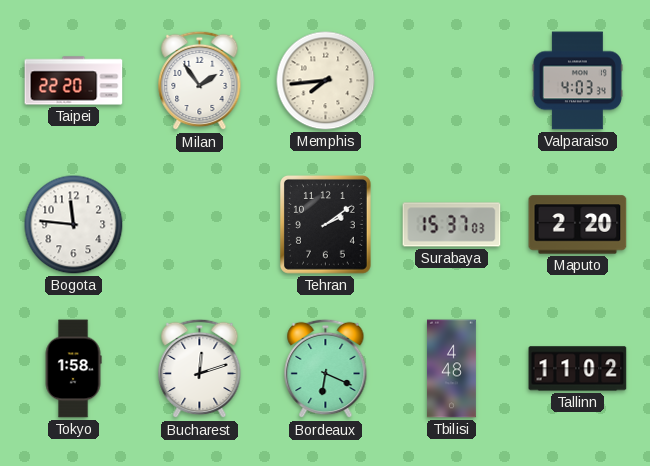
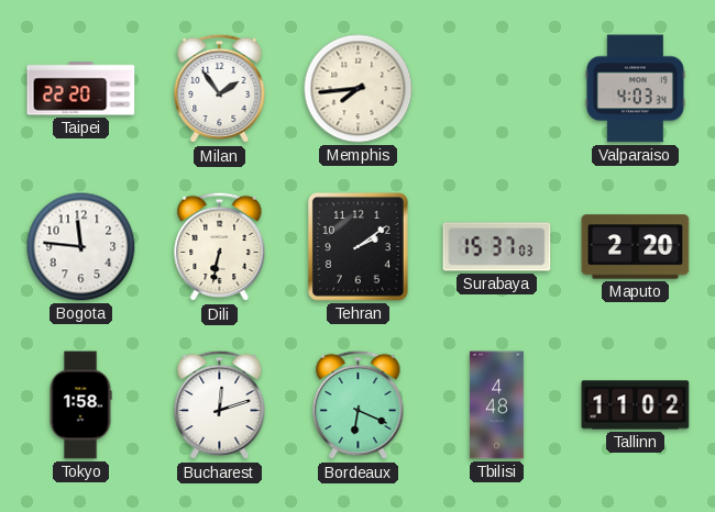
Dili: none -> 6:32 (220, 247)
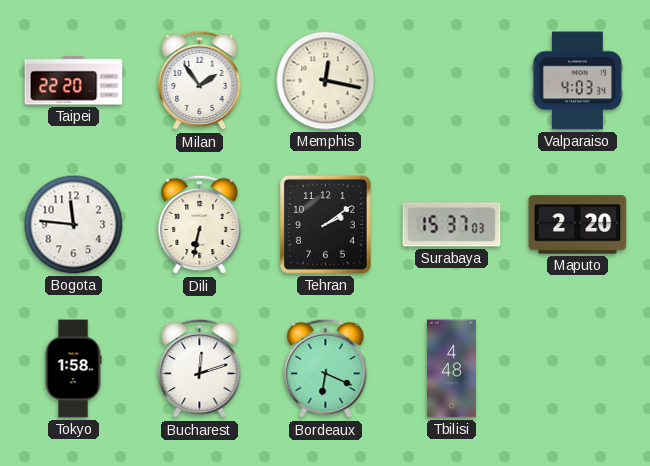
Memphis: 7:44 -> 12:17 (326, 81)
Tallinn: 11:02 -> none (636, 405)
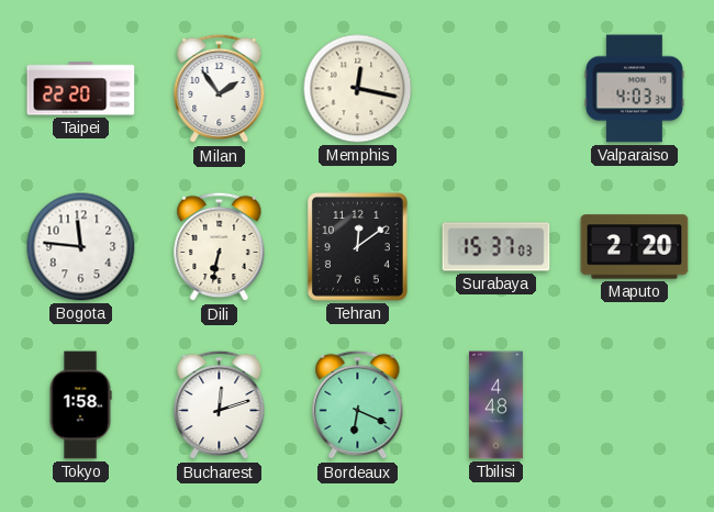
Tehran: 2:09 -> 12:09 (357, 246)
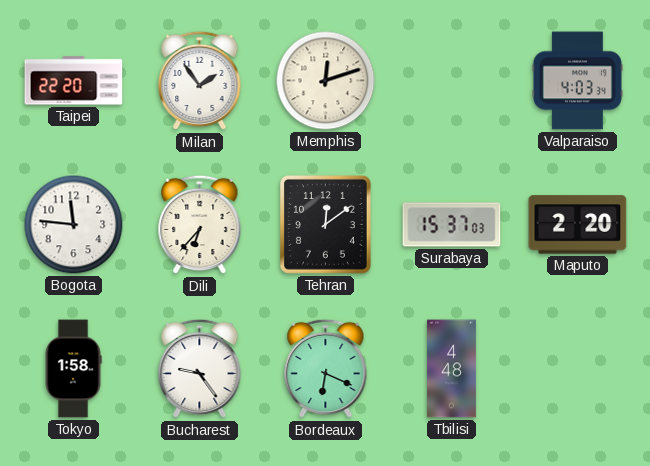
Memphis: 12:17 -> 12:12 (326, 81)
Dili: 6:32 -> 6:37 (200, 225)
Bucharest: 12:12 -> 9:24 (200, 369)
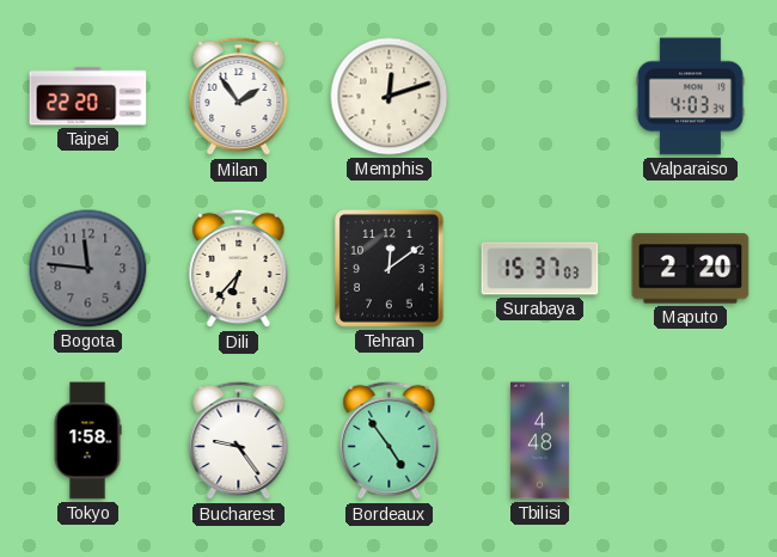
Bogota dial: white -> grey (88, 269)
Bordeaux: 6:19 -> 4:54 (390, 441)
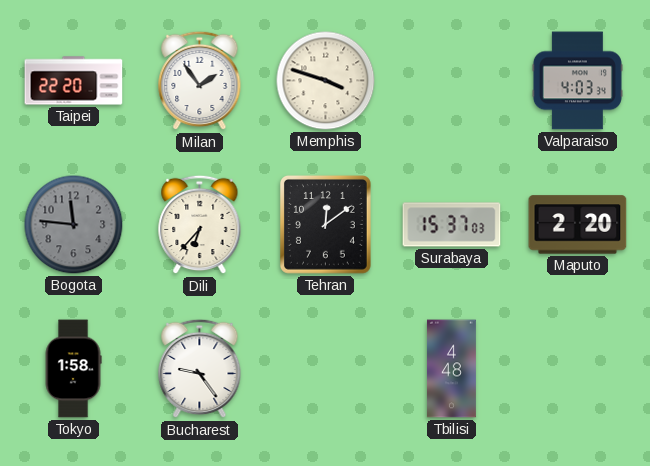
Memphis: 12:12 -> 3:48 (326, 81)
Bordeaux: 4:54 -> none (390, 441)
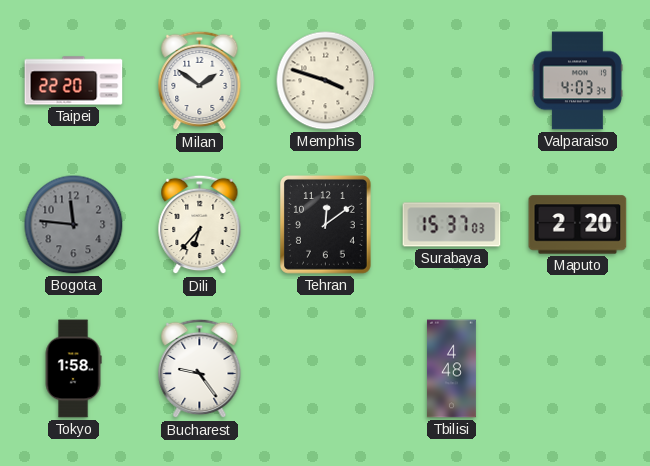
Milan: 1:54 -> 1:51 (200, 81)
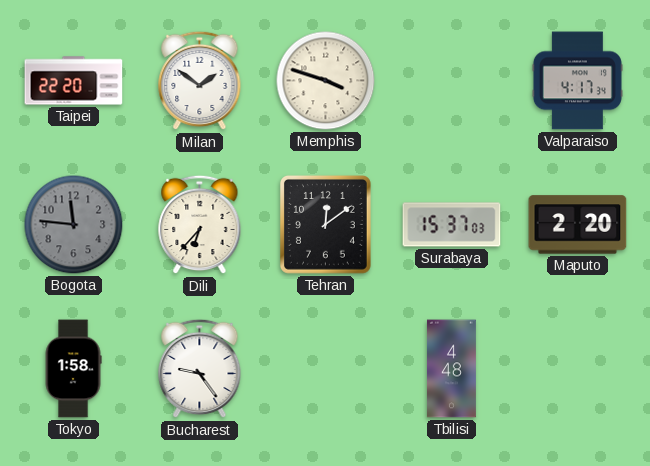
Valparaiso: 4:03 -> 4:17 (577, 81)
